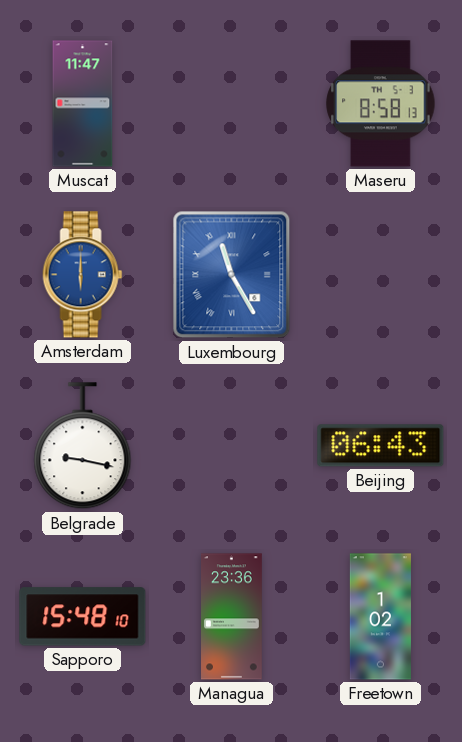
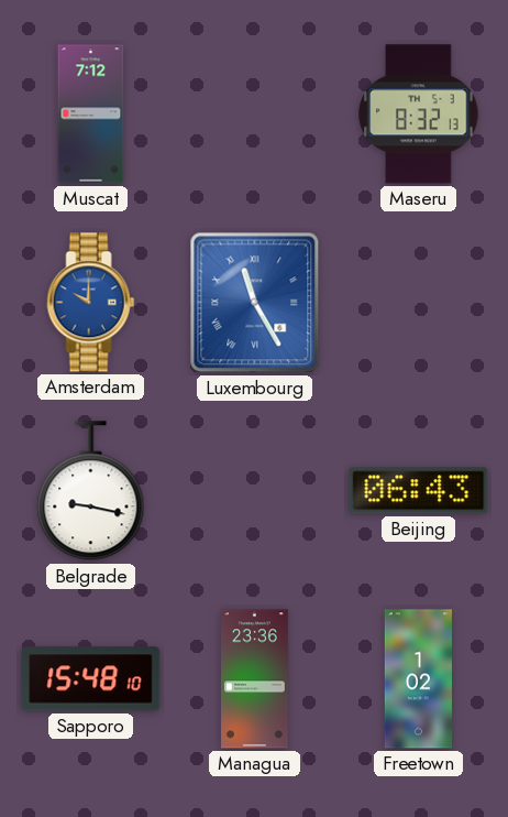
Muscat: 11:47 -> 7:12 (91, 115)
Maseru: 8:58 -> 8:32 (419, 115)
Amsterdam: 6:00 -> 10:00 (91, 303)
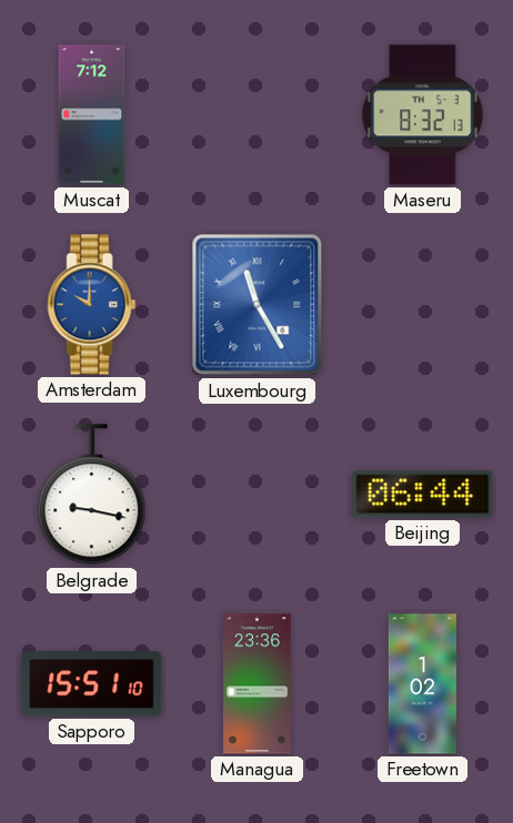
Beijing: 06:43 -> 06:44 (423, 495)
Sapporo: 15:48 -> 15:51 (92, 684)
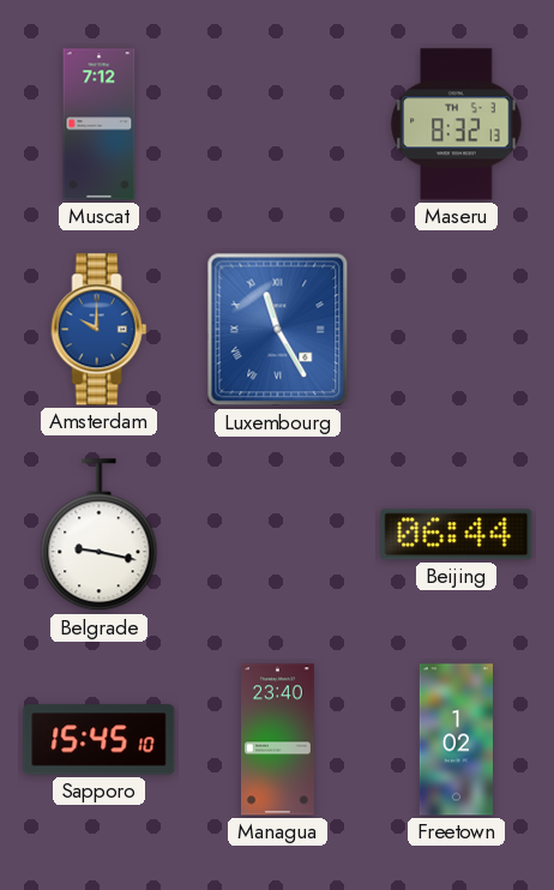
Sapporo: 15:51 -> 15:45 (100, 740)
Managua: 23:36 -> 23:40 (278, 740)
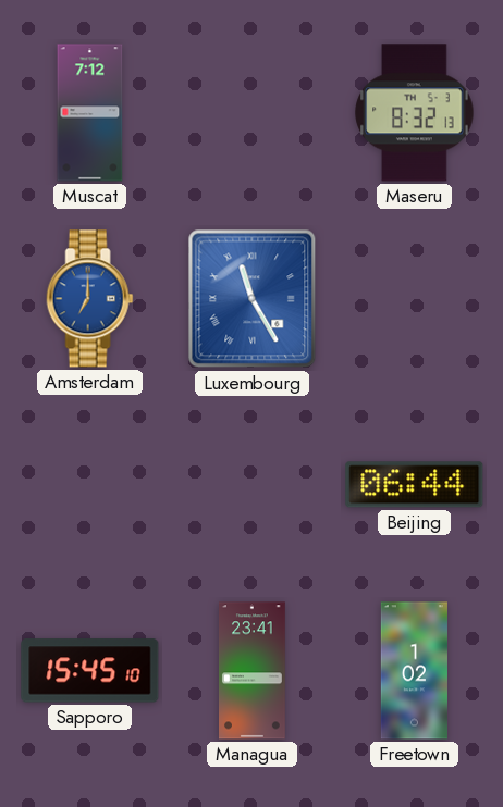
Amsterdam: 10:00 -> 7:00 (90, 299)
Belgrade: 9:17 -> none (100, 535)
Managua: 23:40 -> 23:41 (253, 671)
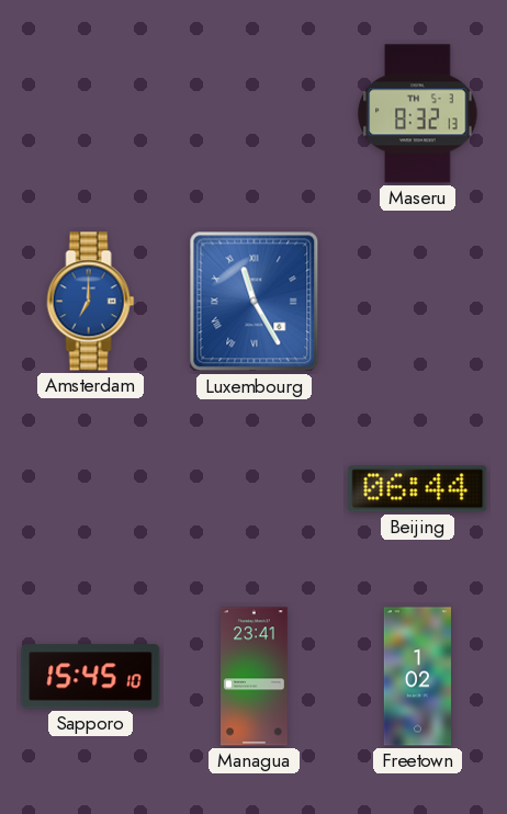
Muscat: 7:12 -> none (90, 113)
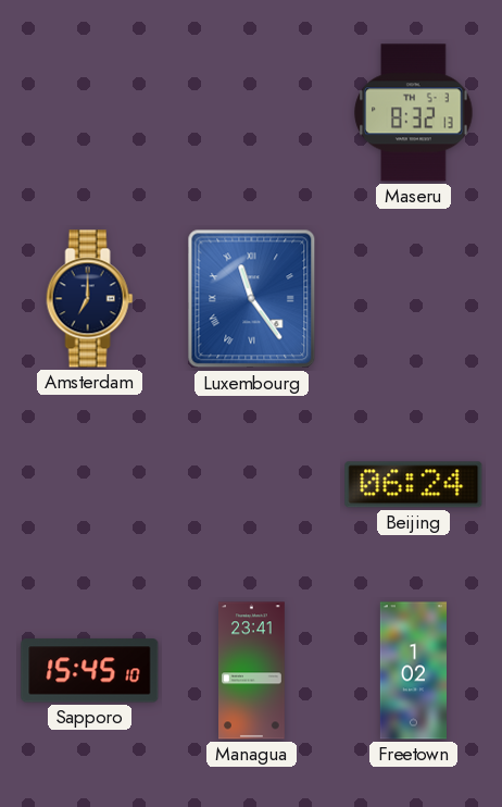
Amsterdam dial: blue -> navy (90, 299)
Luxembourg: 11:25 -> 11:24 (252, 299)
Beijing: 06:44 -> 06:24 (414, 485)
